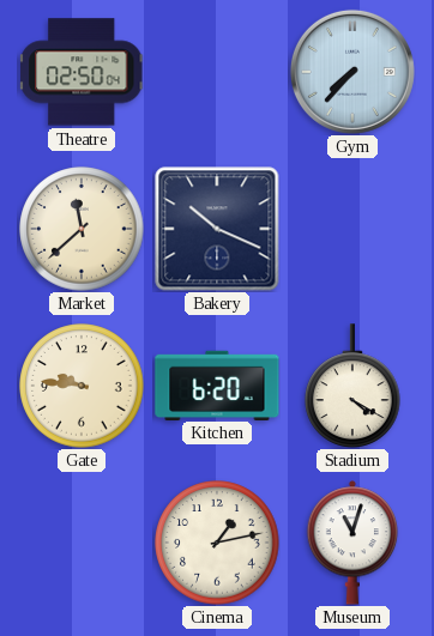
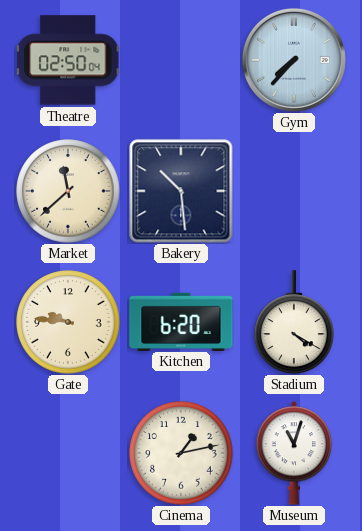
Bakery: 10:19 -> 10:29 (181, 191)
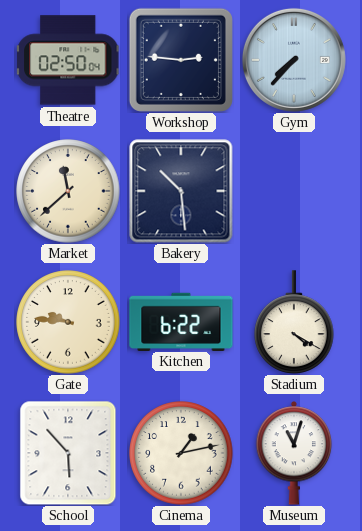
Workshop: none -> 2:46 (181, 60)
Kitchen: 6:20 -> 6:22 (181, 321)
School: none -> 5:53 (68, 453)
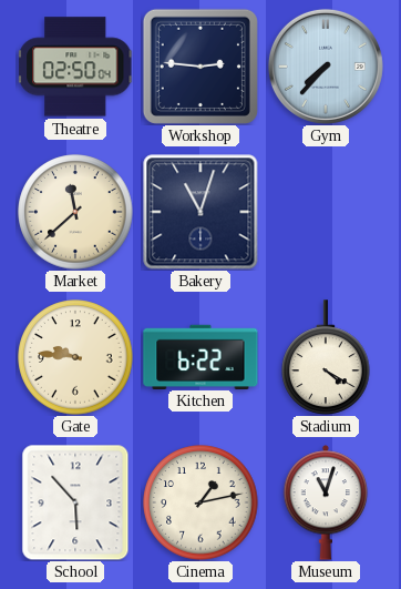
Bakery: 10:29 -> 11:03 (200, 212)
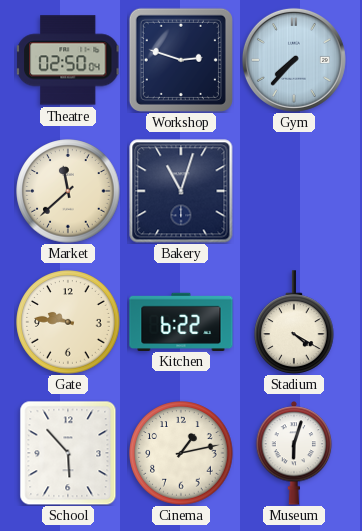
Workshop: 2:46 -> 2:48 (181, 60)
Museum: 11:03 -> 6:03 (294, 453)
